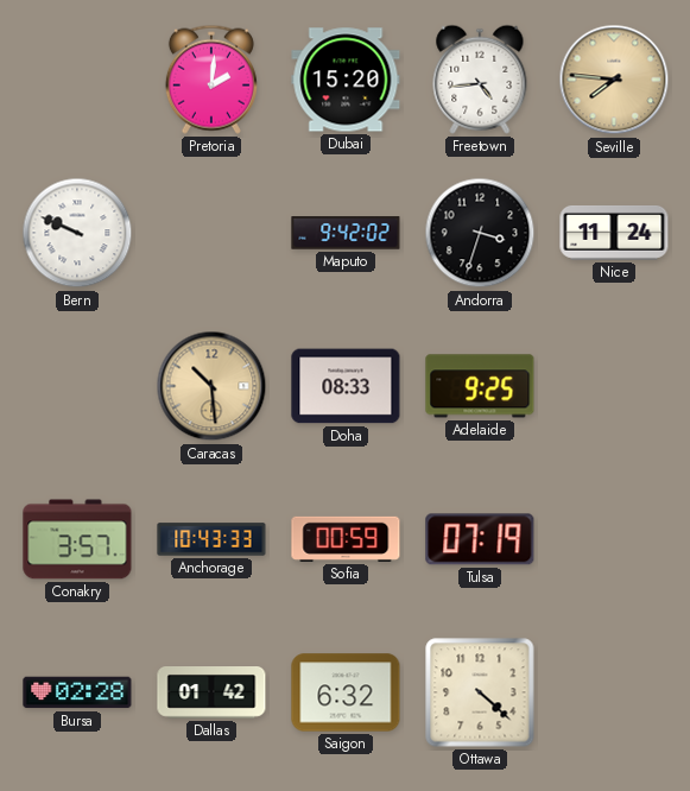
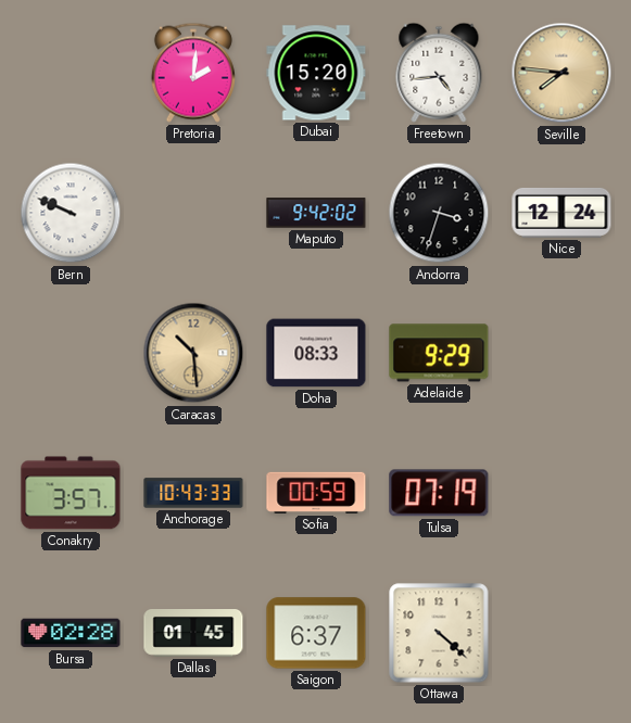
Nice: 11:24 -> 12:24 (561, 213)
Adelaide: 9:25 -> 9:29 (439, 353)
Dallas: 01:42 -> 01:45 (193, 634)
Saigon: 6:32 -> 6:37 (316, 633)
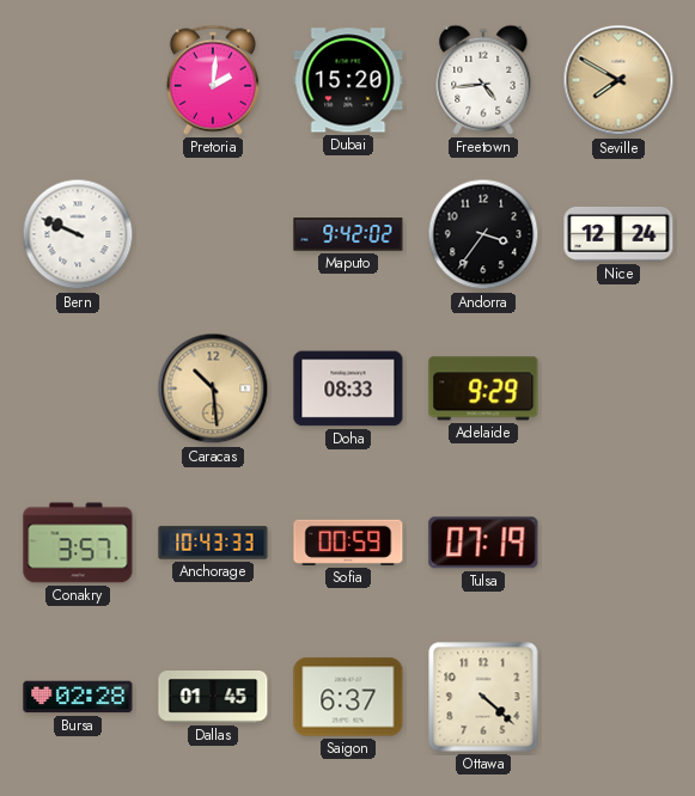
Seville: 7:46 -> 7:50 (618, 80)
Andorra: 3:33 -> 3:36 (483, 234)
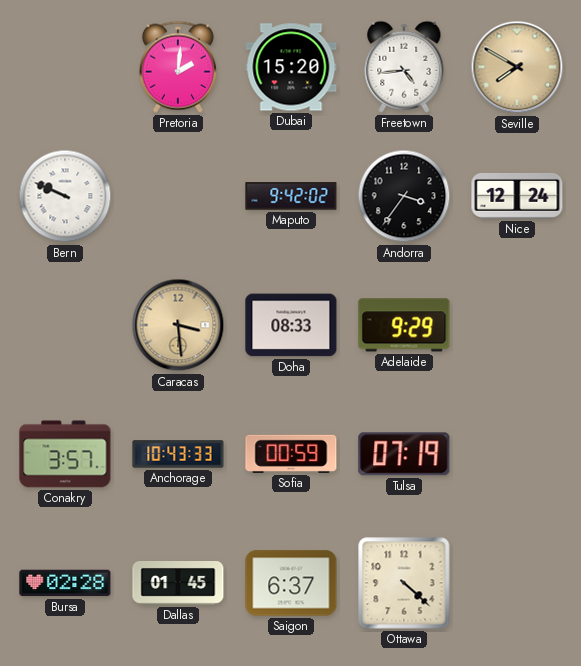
Caracas: 10:29 -> 3:29 (178, 325)
